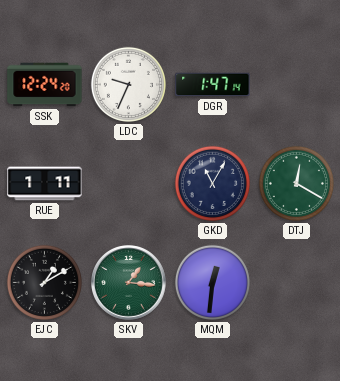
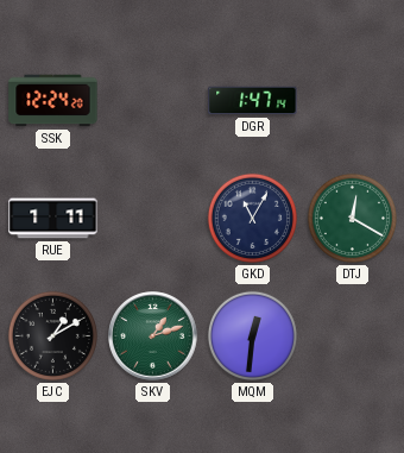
LDC: 9:34 -> none (128, 84)
SKV: 1:16 -> 1:12 (153, 336)
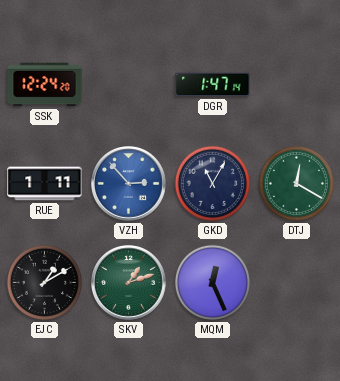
VZH: none -> 2:53 (129, 184)
MQM: 12:31 -> 12:26 (212, 282)
